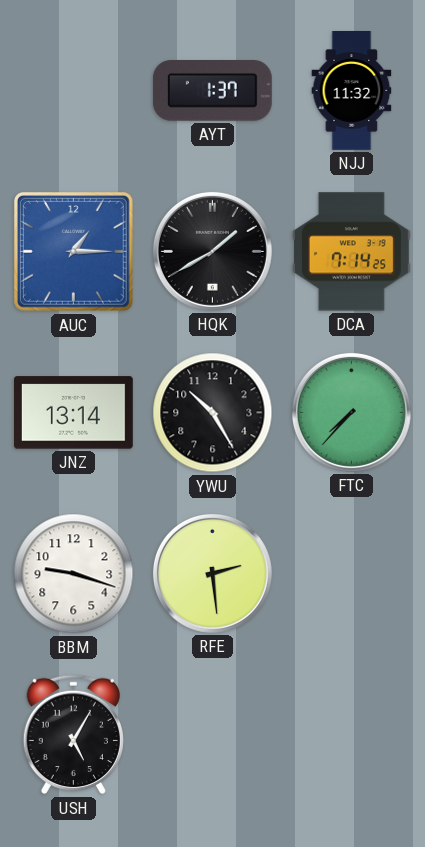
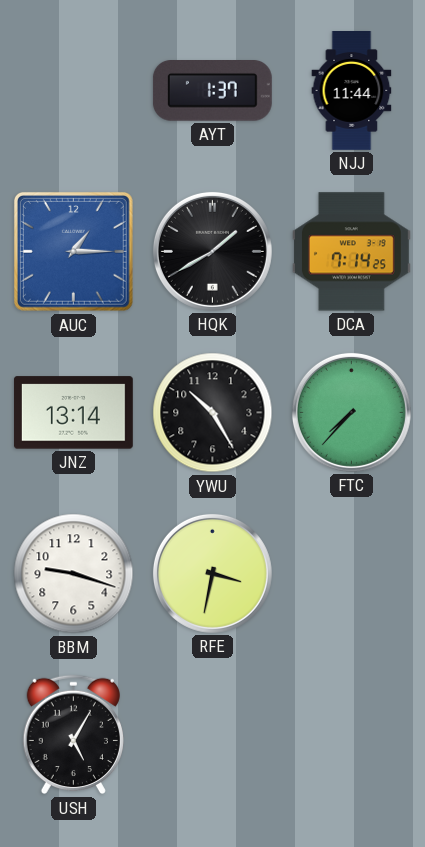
NJJ: 11:32 -> 11:44 (352, 91)
RFE: 2:29 -> 3:32 (212, 573)
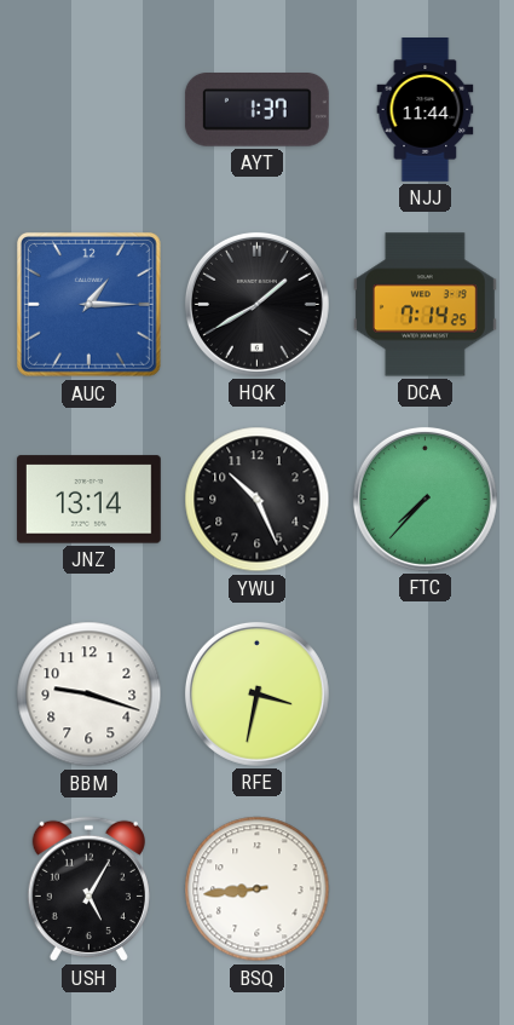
YWU: 10:25 -> 10:26 (258, 500)
BSQ: none -> 8:44 (258, 889)
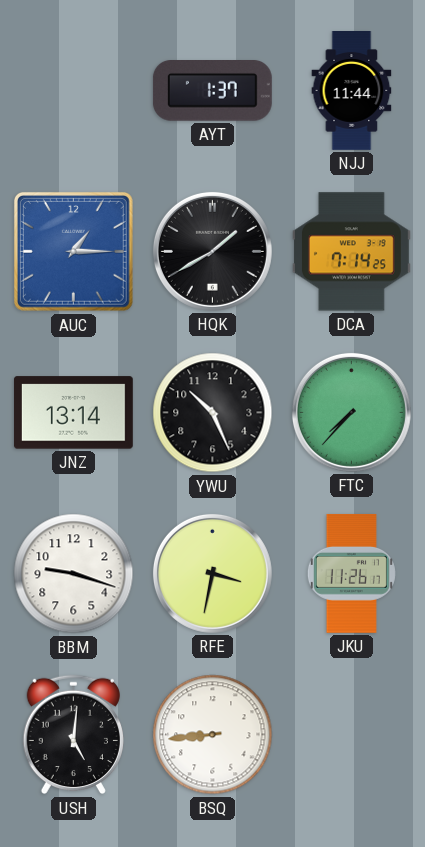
JKU: none -> 11:26 (351, 573)
USH: 5:05 -> 5:01 (73, 735)
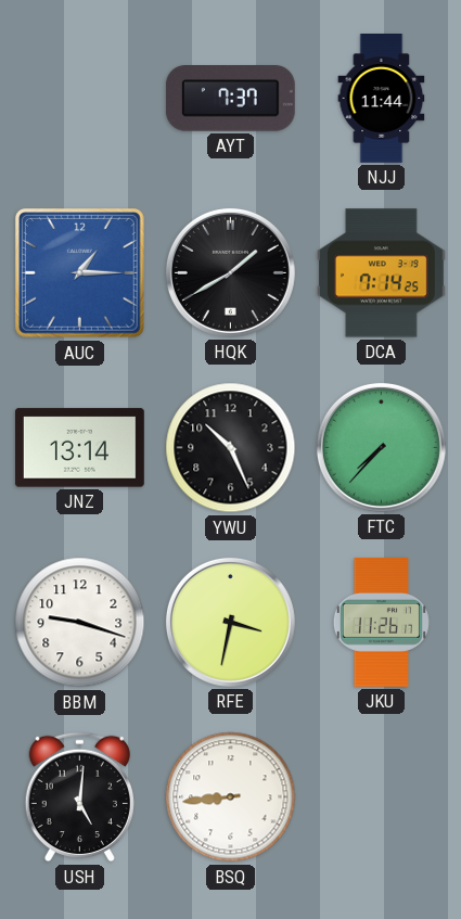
AYT: 1:37 -> 7:37 (230, 99)
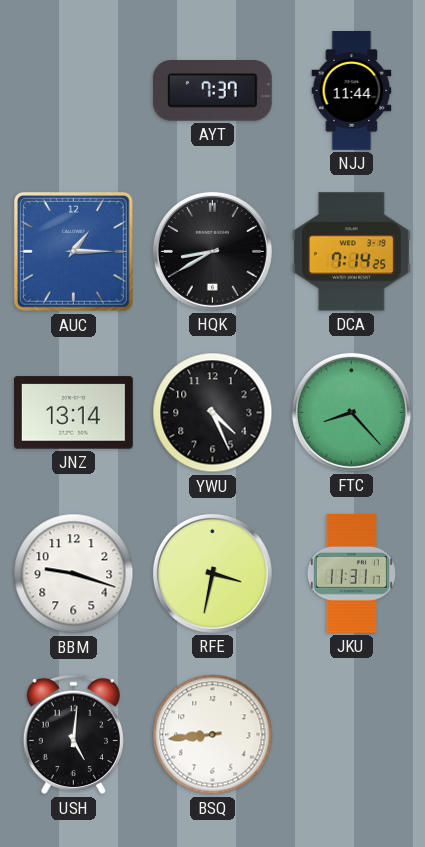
HQK: 1:40 -> 8:40 (212, 251)
YWU: 10:26 -> 4:26 (213, 413)
FTC: 7:37 -> 8:23 (351, 412)
JKU: 11:26 -> 11:31 (351, 573)
